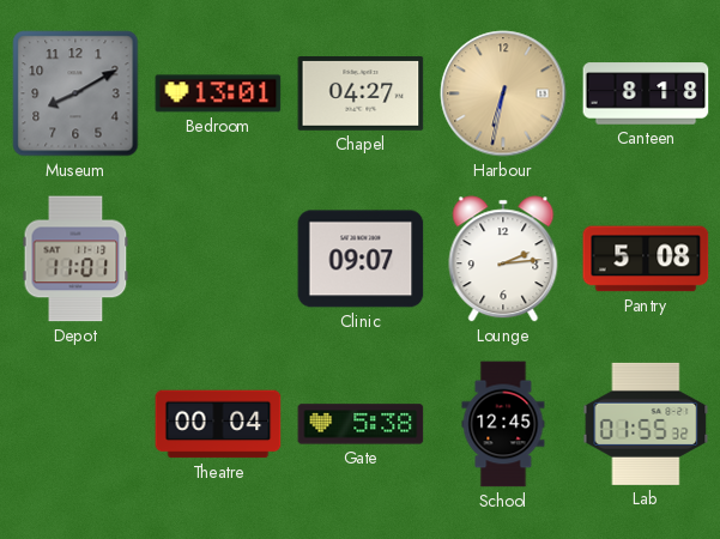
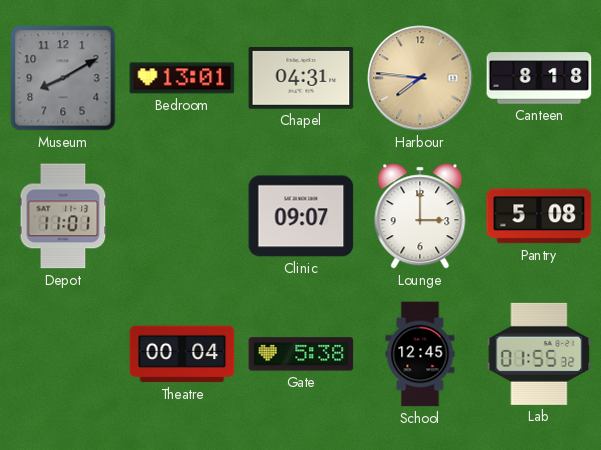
Chapel: 04:27 -> 04:31 (301, 79)
Harbour: 6:32 -> 7:46 (420, 78)
Lounge: 2:14 -> 3:00 (420, 216)
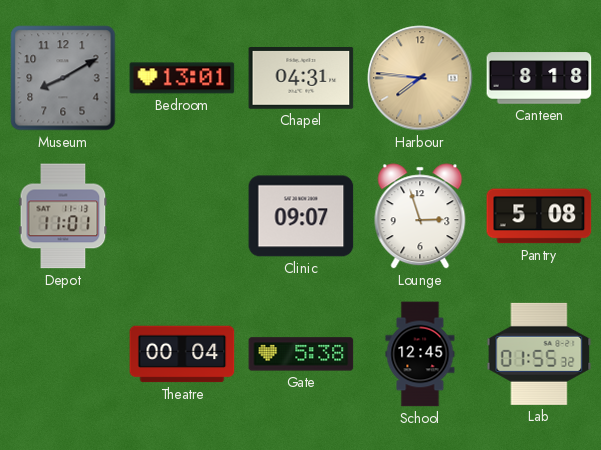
Lounge: 3:00 -> 2:57 (420, 216)
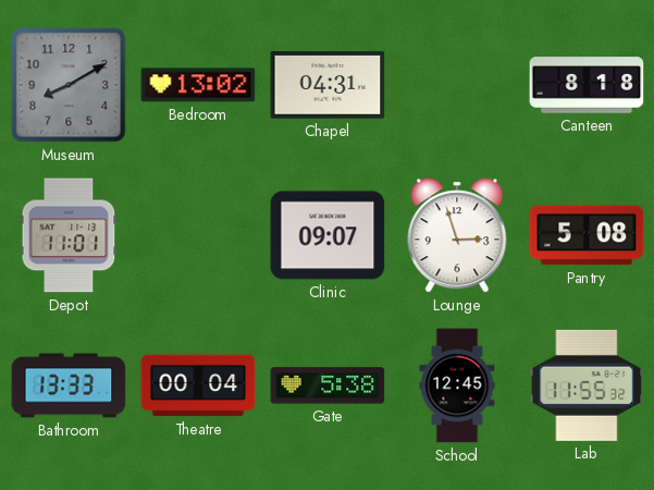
Bedroom: 13:01 -> 13:02 (198, 85)
Harbour: 7:46 -> none (420, 78)
Bathroom: none -> 13:33 (69, 385)
Lab: 01:55 -> 11:55 (587, 385)
